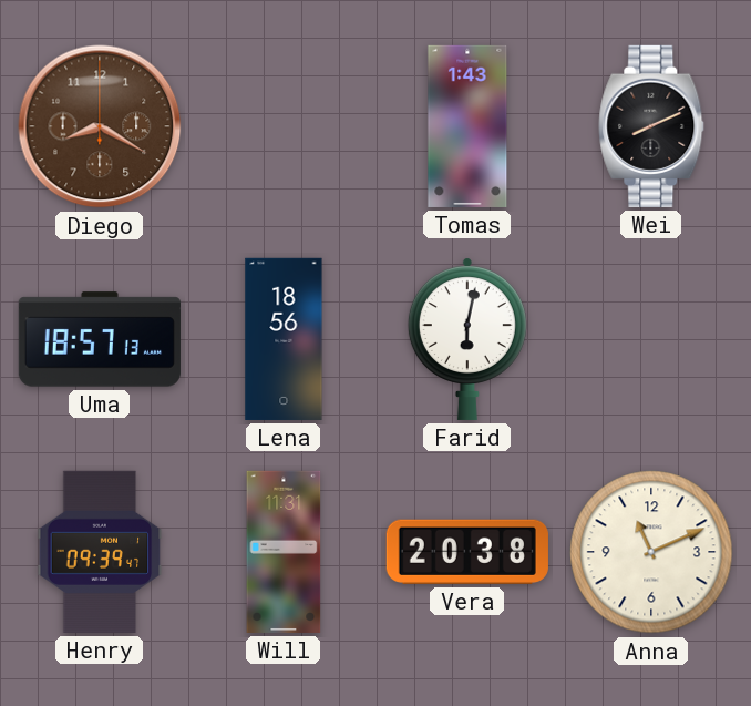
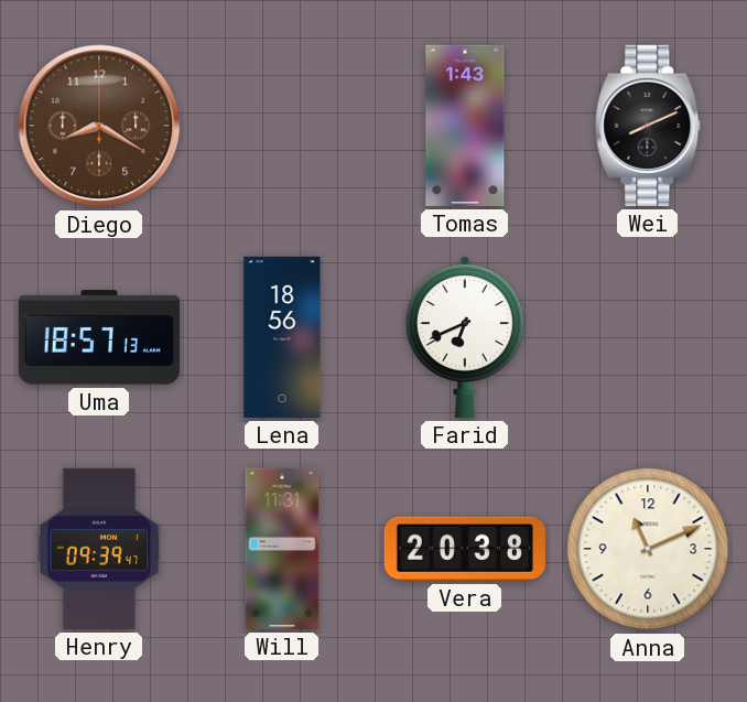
Farid: 6:02 -> 6:41 (465, 337)
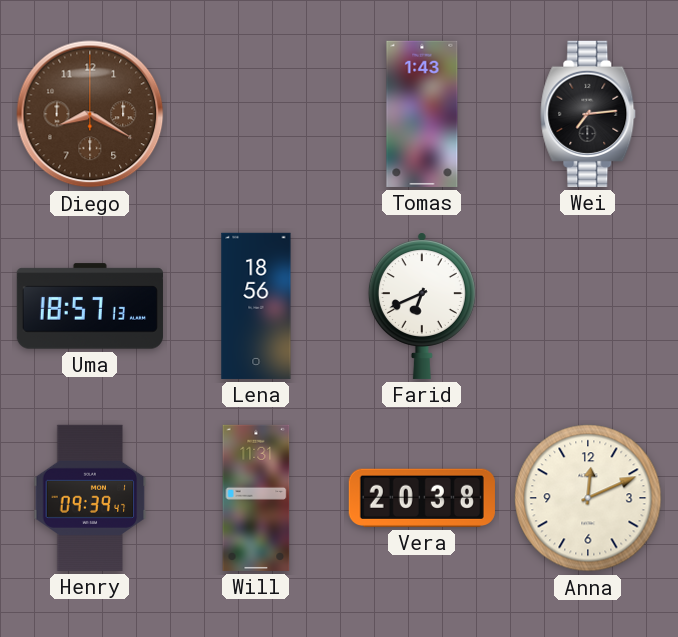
Wei: 8:11 -> 7:14 (588, 114)
Anna: 11:11 -> 12:11 (588, 498)
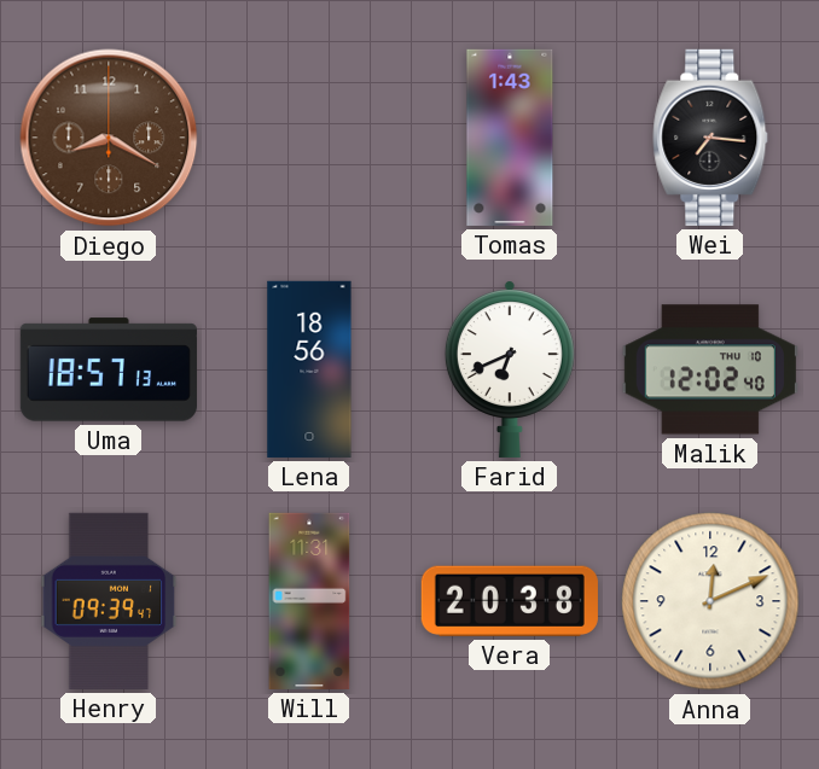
Wei: 7:14 -> 7:16 (710, 138)
Malik: none -> 12:02 (710, 369)
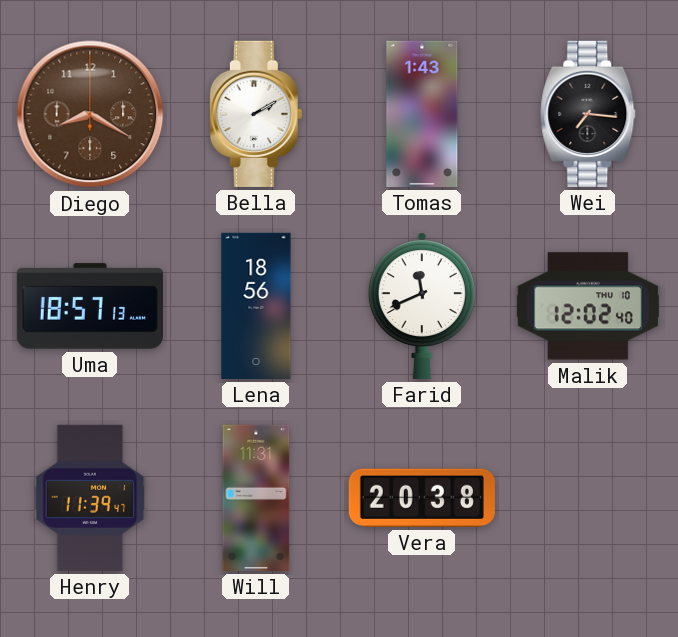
Bella: none -> 2:10 (256, 114)
Farid: 6:41 -> 11:41 (422, 306)
Henry: 09:39 -> 11:39 (90, 498)
Anna: 12:11 -> none (710, 601)
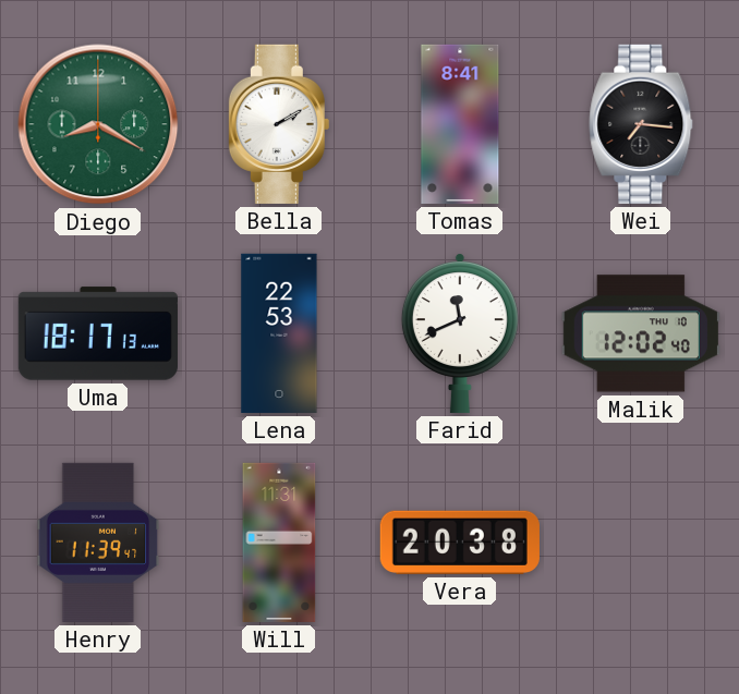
Diego dial: brown -> green (98, 124)
Tomas: 1:43 -> 8:41 (460, 124)
Uma: 18:57 -> 18:17 (98, 333)
Lena: 18:56 -> 22:53 (279, 333)
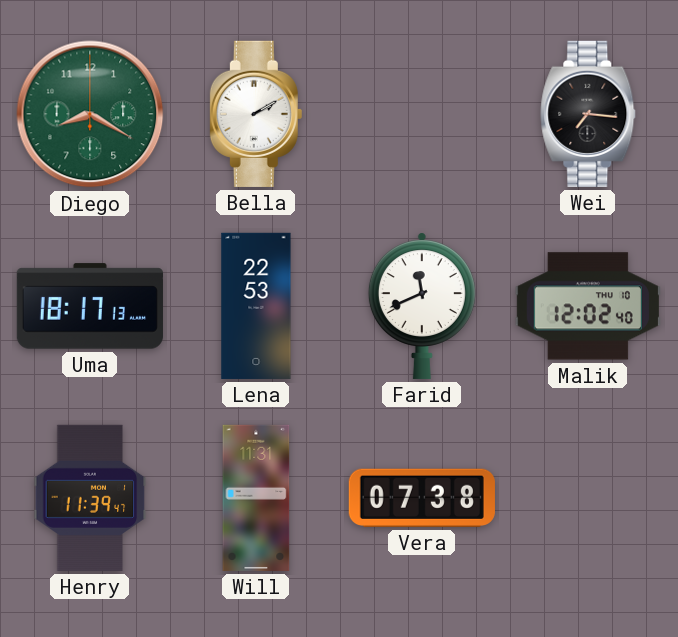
Tomas: 8:41 -> none (460, 124)
Vera: 20:38 -> 07:38 (422, 498)
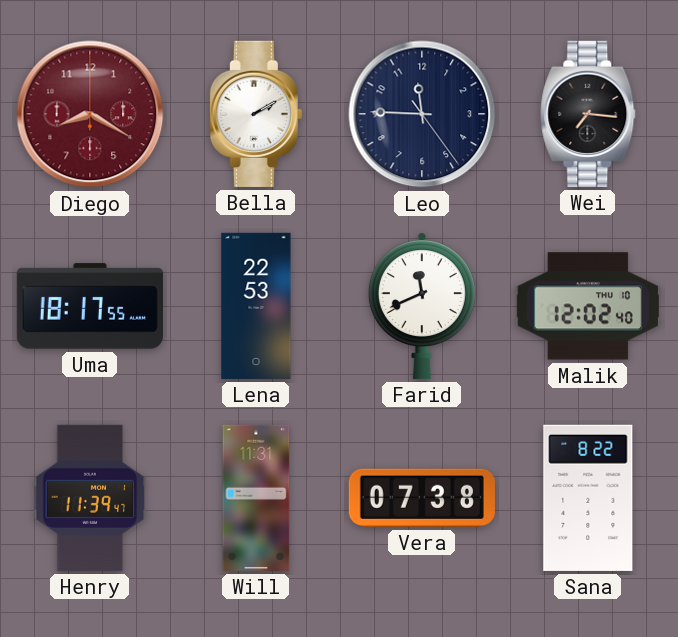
Diego dial: green -> burgundy (90, 114)
Leo: none -> 11:45 (422, 114)
Uma: 18:17:13 -> 18:17:55 (90, 306)
Sana: none -> 8:22 (588, 498)
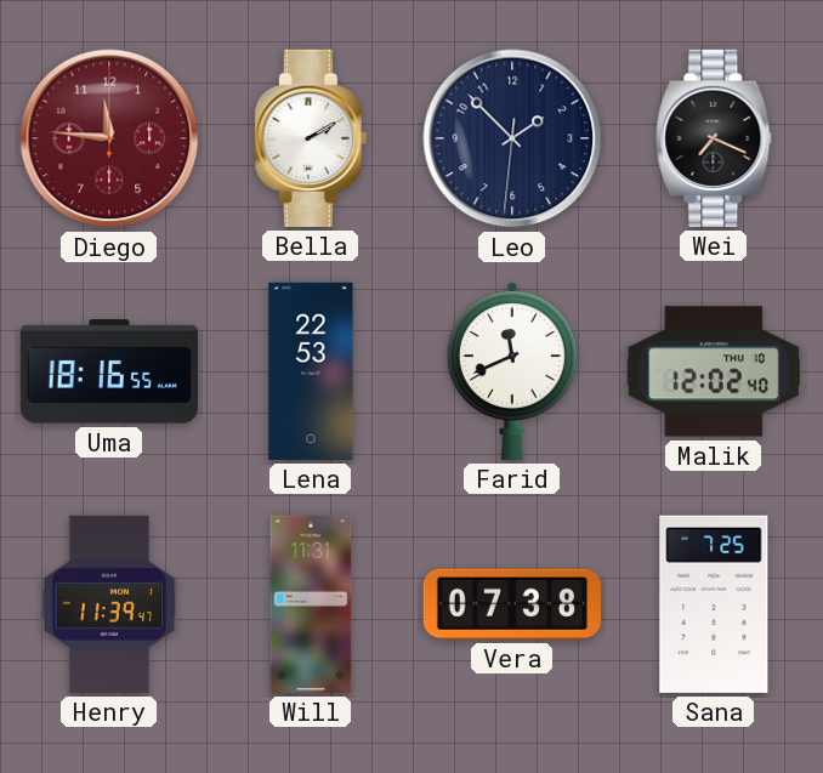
Diego: 8:20 -> 11:46 (109, 138)
Leo: 11:45 -> 1:52 (512, 138)
Wei: 7:16 -> 7:19 (714, 138)
Uma: 18:17 -> 18:16 (109, 371)
Sana: 8:22 -> 7:25 (714, 604)
